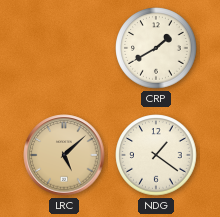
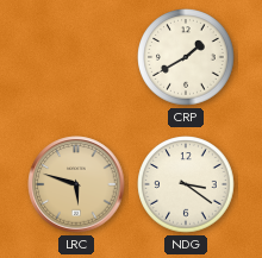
LRC: 5:08 -> 5:48 (76, 184)
NDG: 1:21 -> 3:21 (186, 184)
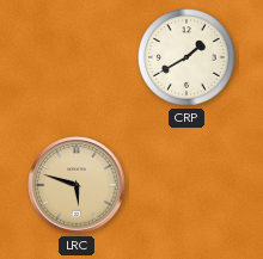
NDG: 3:21 -> none (186, 184)
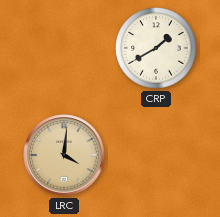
LRC: 5:48 -> 4:01 (64, 155)
